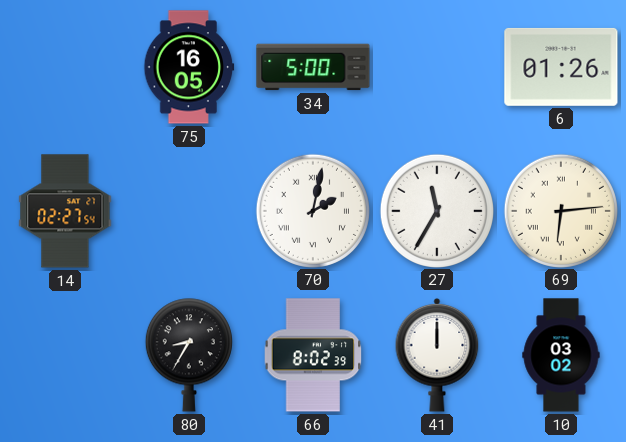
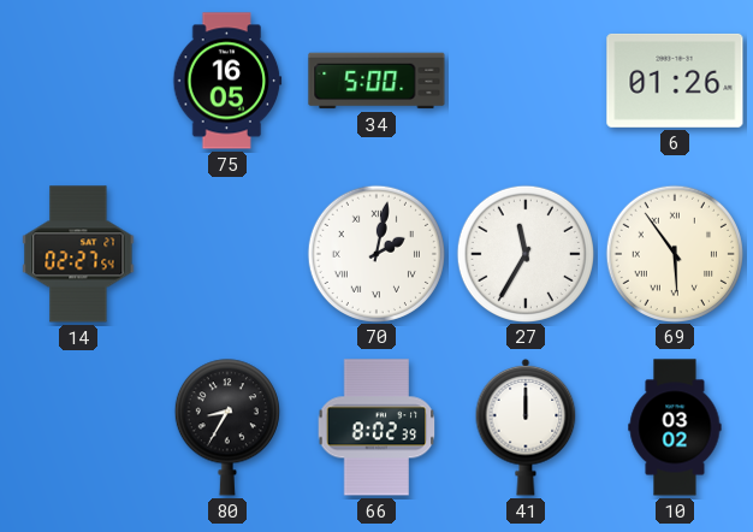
69: 6:14 -> 5:54 (674, 253)
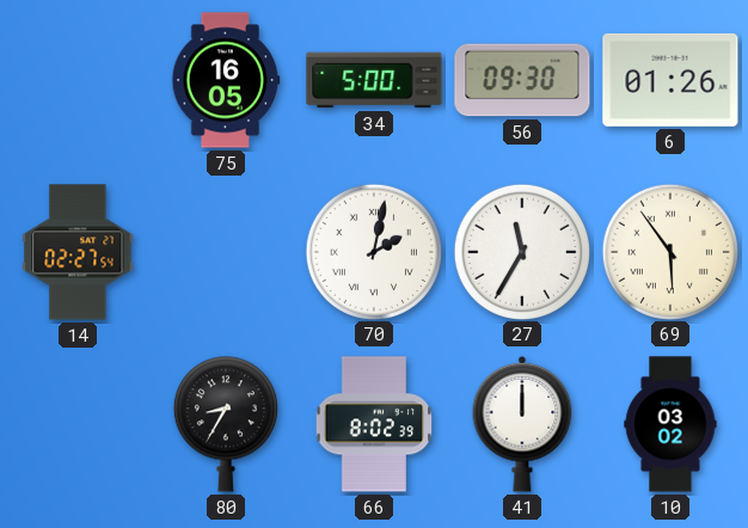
56: none -> 09:30 (522, 80)
